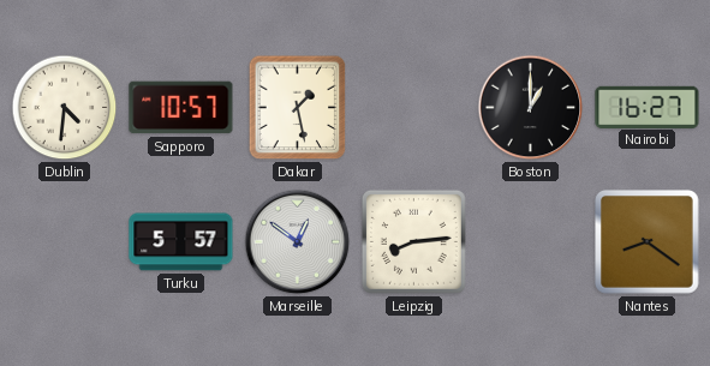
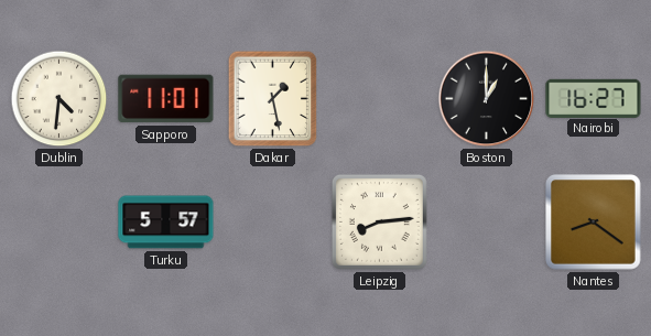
Sapporo: 10:57 -> 11:01 (166, 99)
Marseille: 12:51 -> none (298, 242)
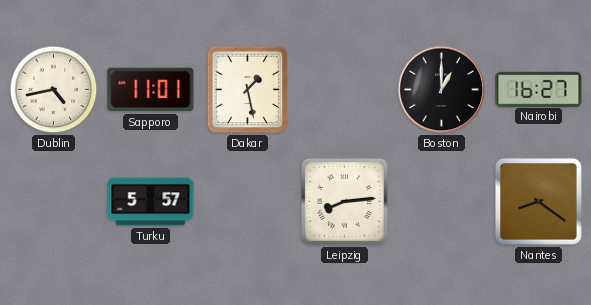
Dublin: 4:31 -> 4:43 (54, 90)
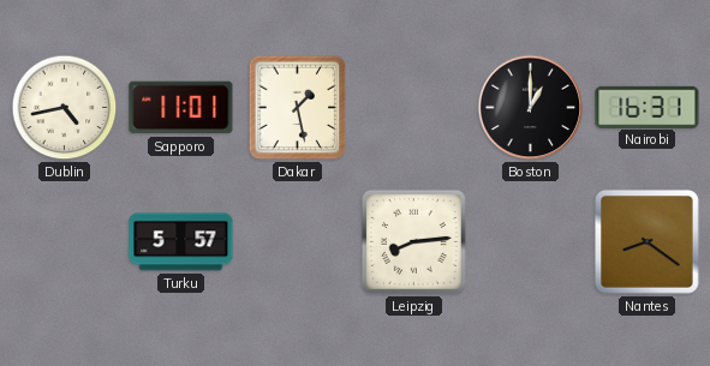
Nairobi: 16:27 -> 16:31 (648, 107)
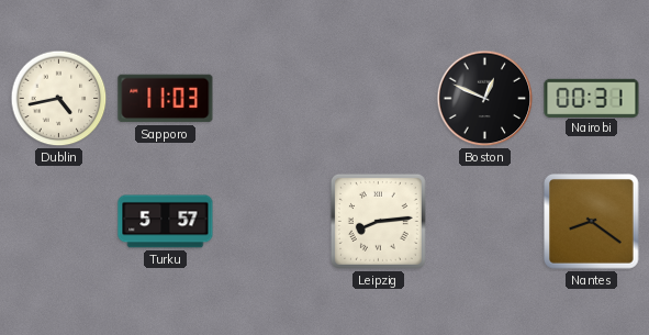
Sapporo: 11:01 -> 11:03 (166, 99)
Dakar: 1:28 -> none (298, 108)
Boston: 1:00 -> 12:49 (485, 99)
Nairobi: 16:31 -> 00:31 (592, 98)
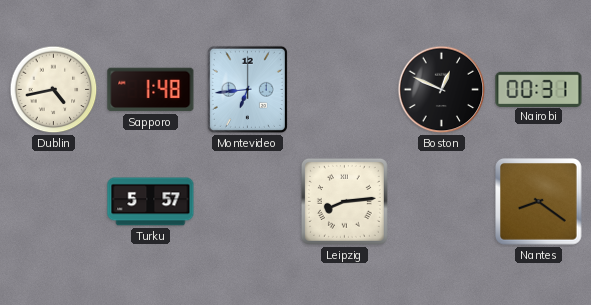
Sapporo: 11:03 -> 1:48 (151, 90)
Montevideo: none -> 6:44 (247, 89)
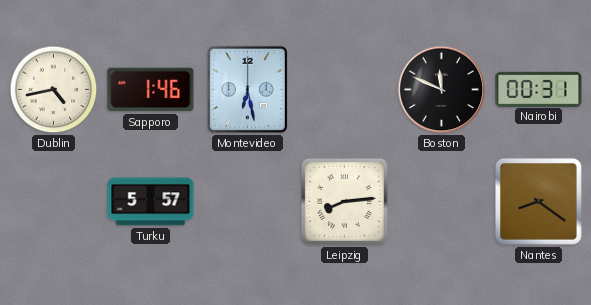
Sapporo: 1:48 -> 1:46 (151, 90)
Montevideo: 6:44 -> 6:28 (247, 89)
Boston: 12:49 -> 11:49 (442, 90)
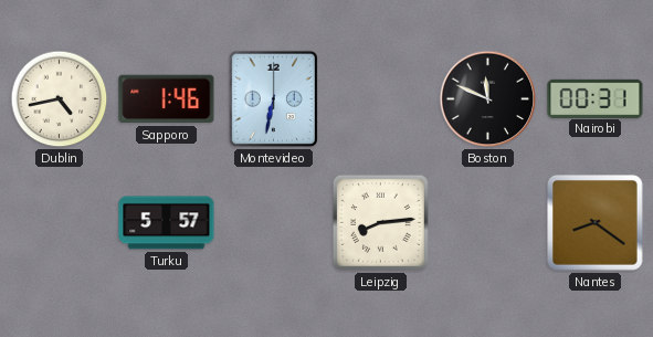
Montevideo: 6:28 -> 6:32 (273, 98)
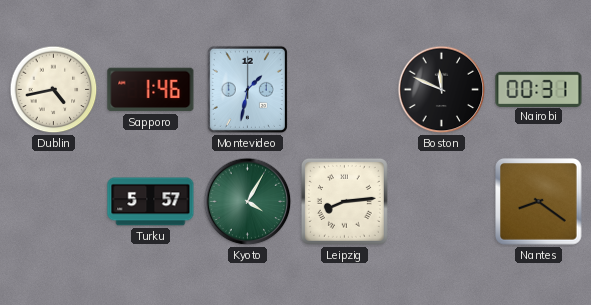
Montevideo: 6:32 -> 1:32 (247, 89)
Kyoto: none -> 4:05 (248, 202)
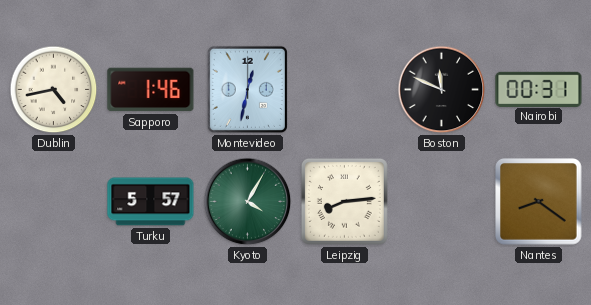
Montevideo: 1:32 -> 12:32 (247, 89)
